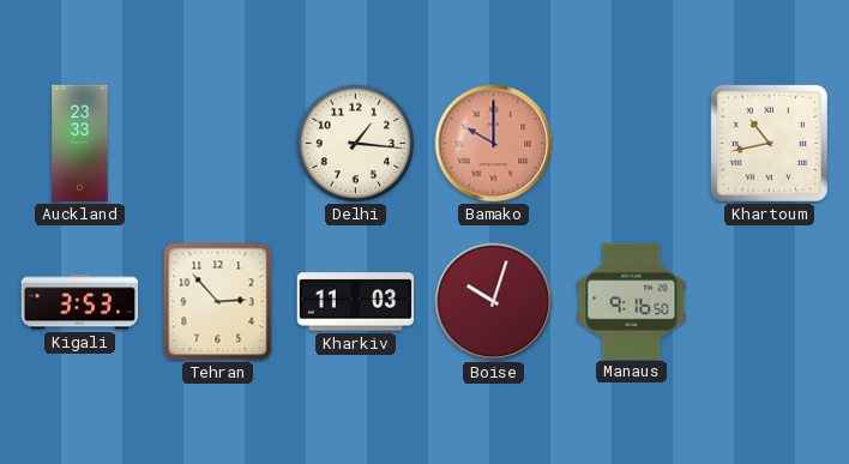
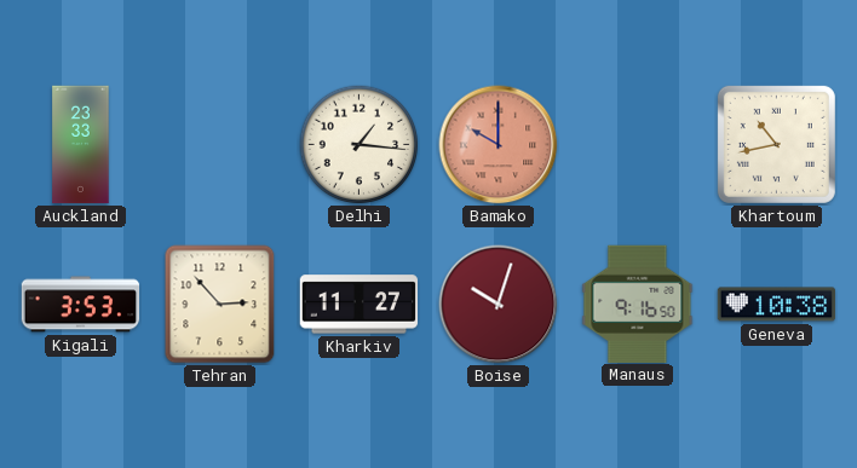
Kharkiv: 11:03 -> 11:27 (360, 305)
Geneva: none -> 10:38 (777, 305)
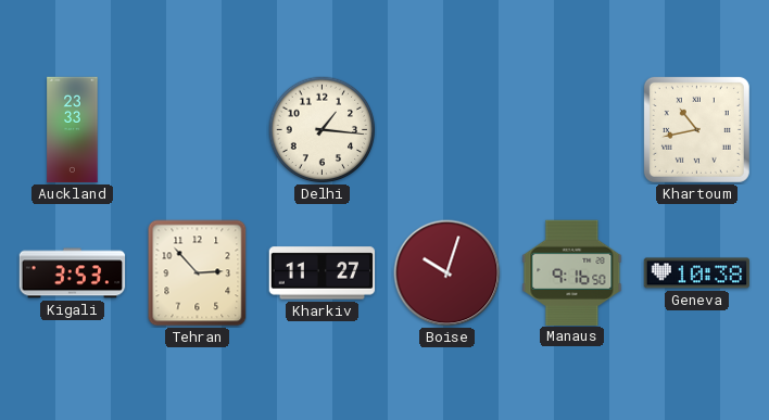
Bamako: 10:00 -> none (499, 145)
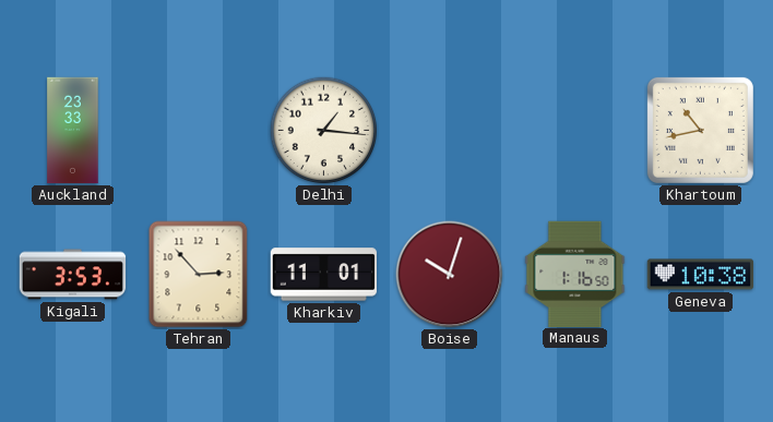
Kharkiv: 11:27 -> 11:01 (324, 275)
Manaus: 9:16 -> 1:16 (575, 274)
